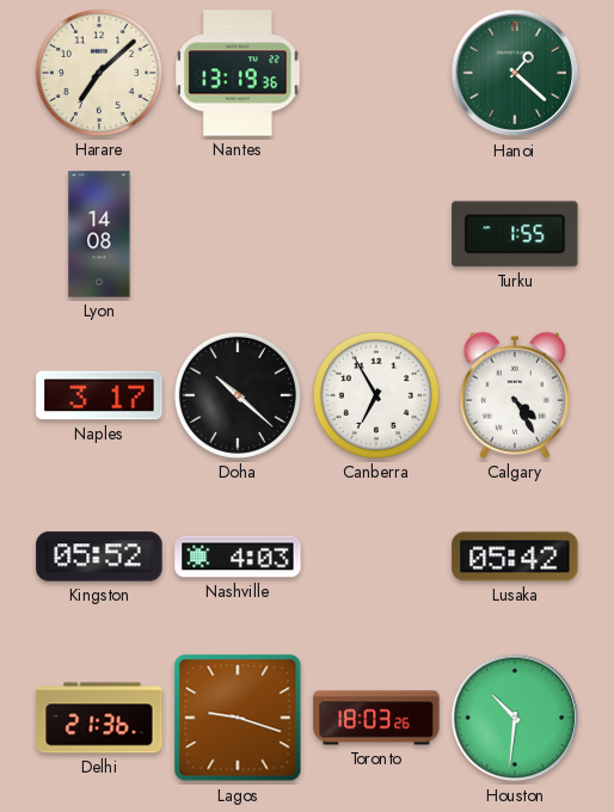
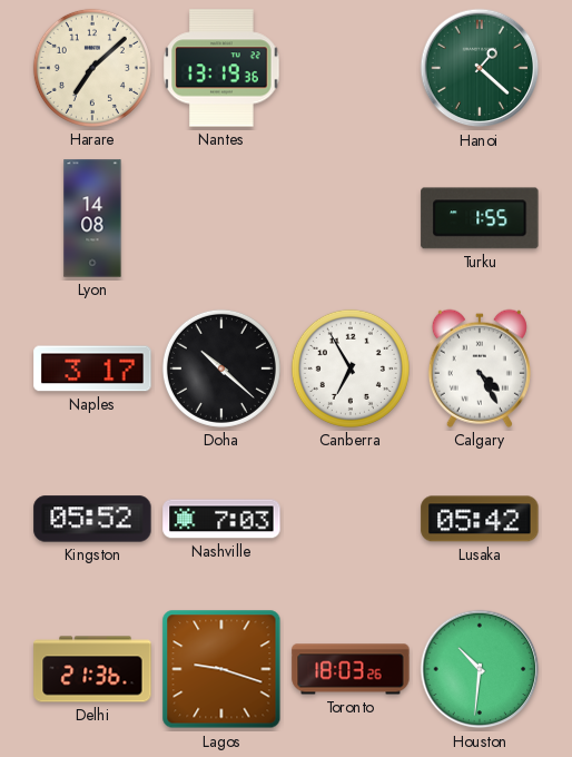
Nashville: 4:03 -> 7:03 (221, 519)
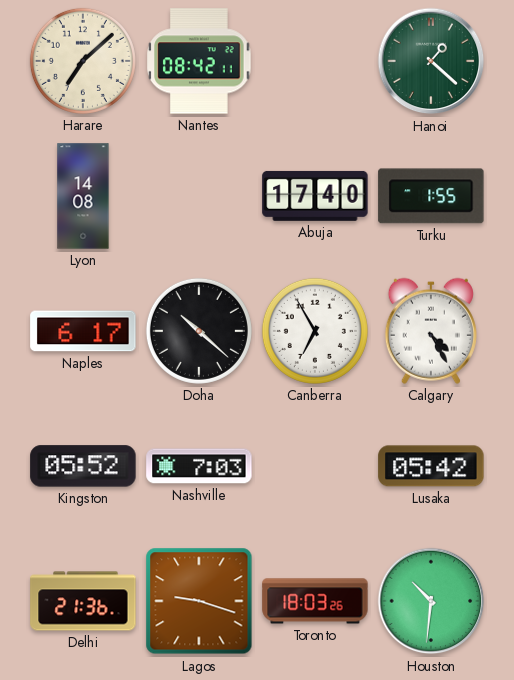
Nantes: 13:19 -> 08:42 (199, 61)
Abuja: none -> 17:40 (315, 196)
Naples: 3:17 -> 6:17 (83, 331)
